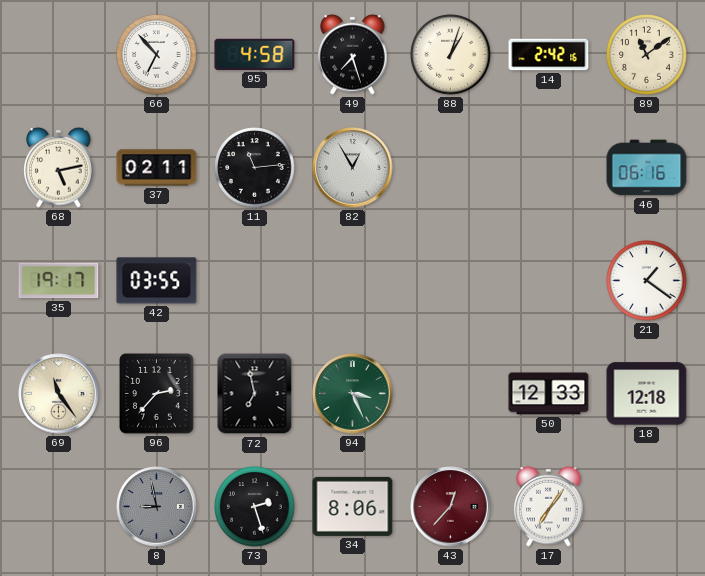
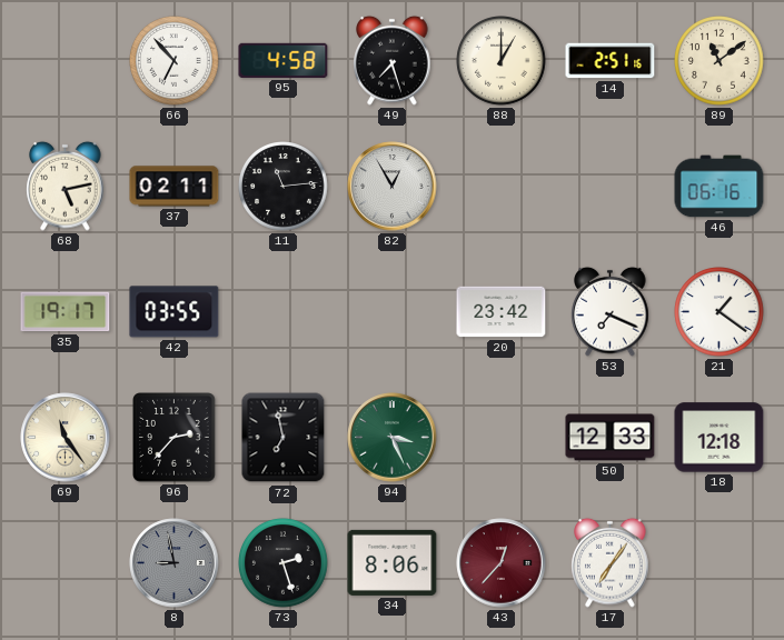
88: 1:03 -> 1:00 (502, 61)
14: 2:42 -> 2:51 (611, 61)
20: none -> 23:42 (502, 312)
53: none -> 7:19 (611, 311)
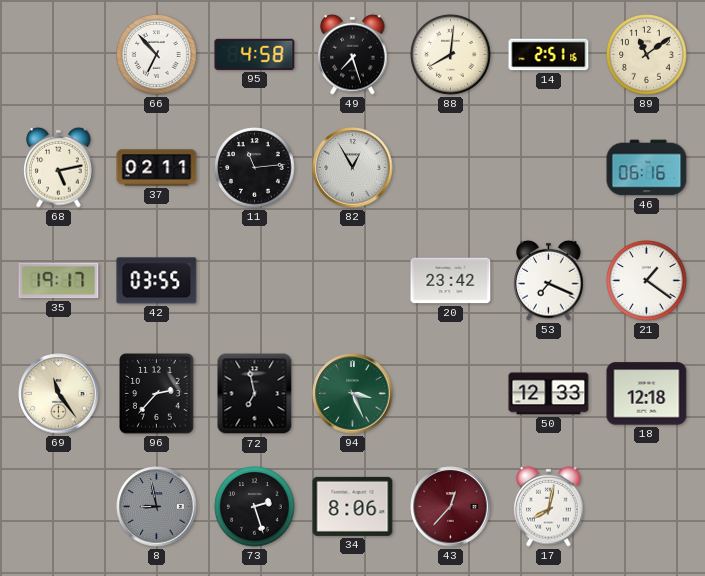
88: 1:00 -> 8:01 (451, 55)
17: 7:06 -> 8:02 (549, 506)
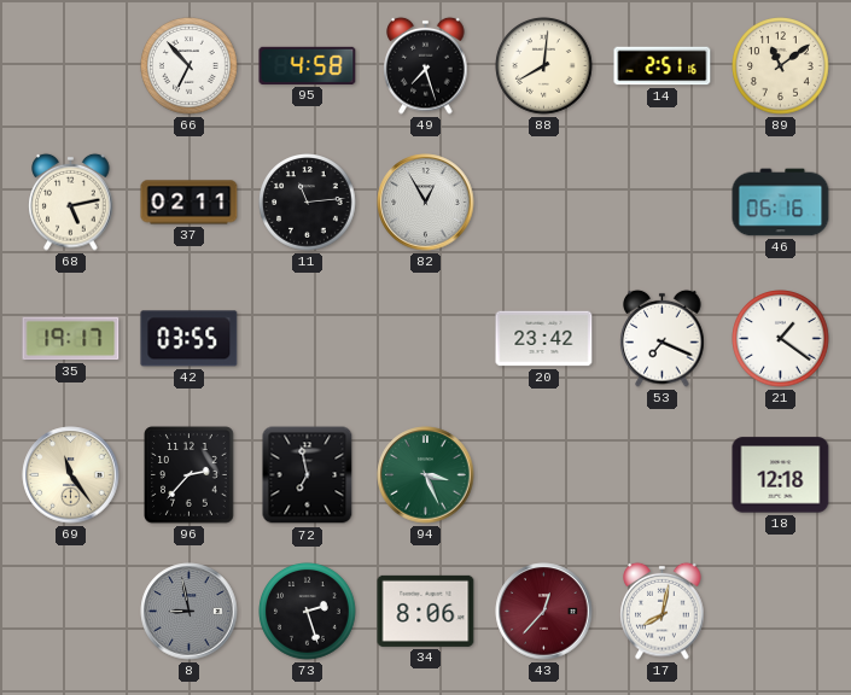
50: 12:33 -> none (549, 394)
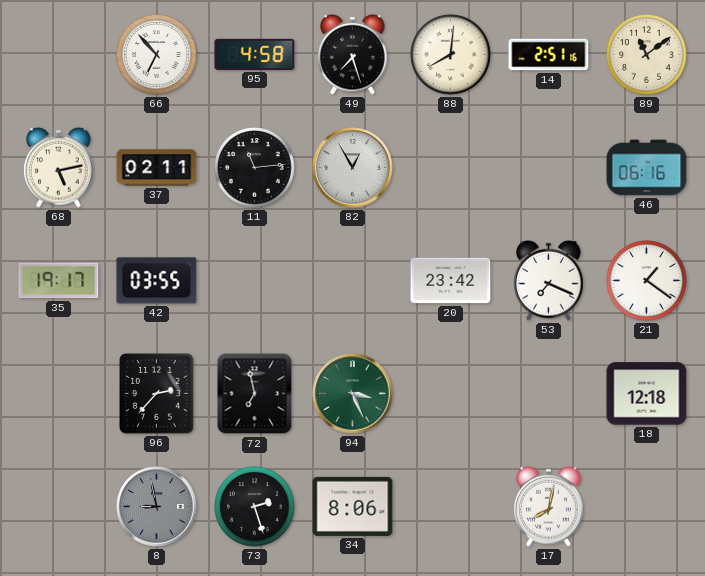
69: 11:24 -> none (71, 475)
43: 12:37 -> none (544, 612)
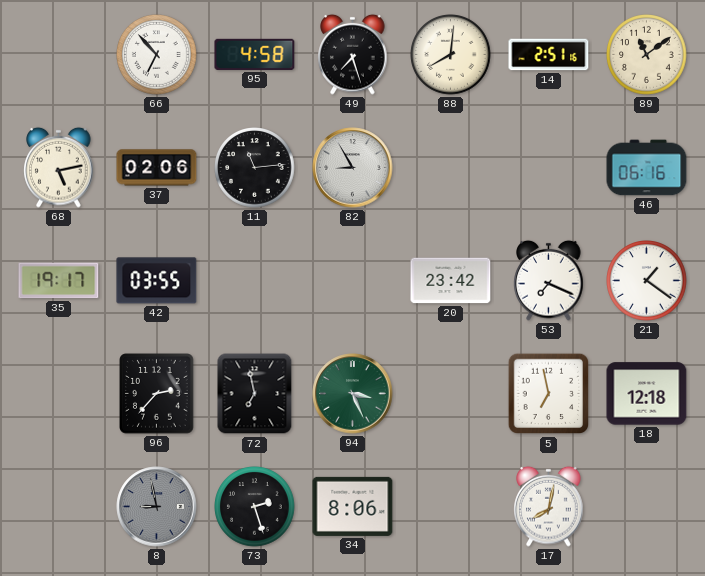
37: 02:11 -> 02:06 (157, 168)
82: 12:55 -> 8:55 (353, 168)
5: none -> 6:58 (549, 394)
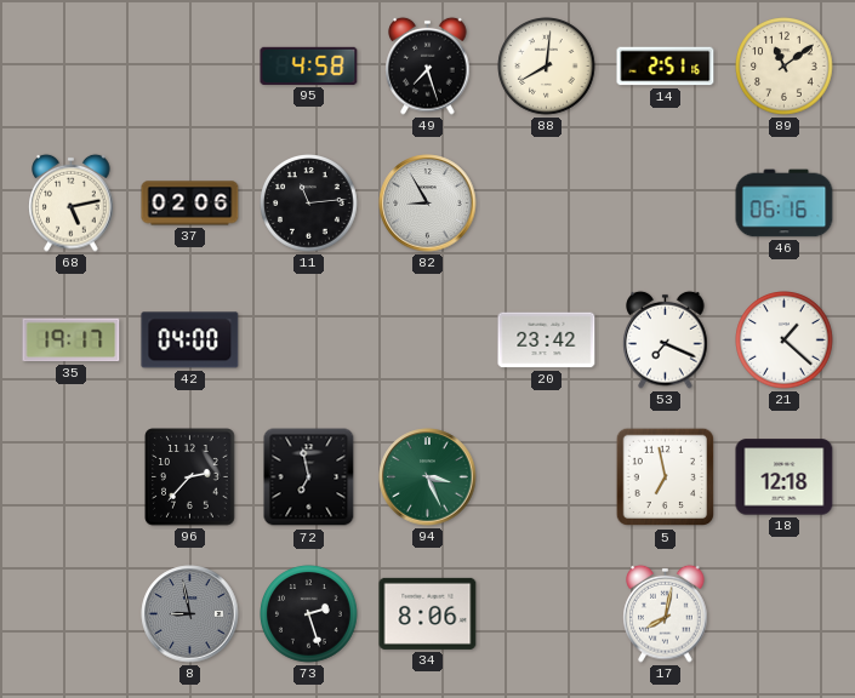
66: 6:53 -> none (157, 55)
42: 03:55 -> 04:00 (190, 341)
21: 1:21 -> 1:22 (785, 341)
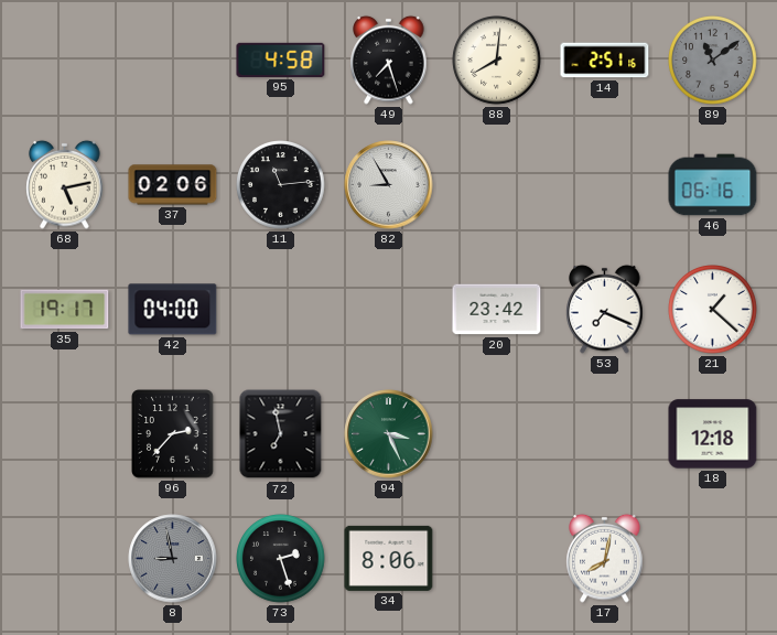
89 dial: cream -> grey (713, 61)
5: 6:58 -> none (666, 477)
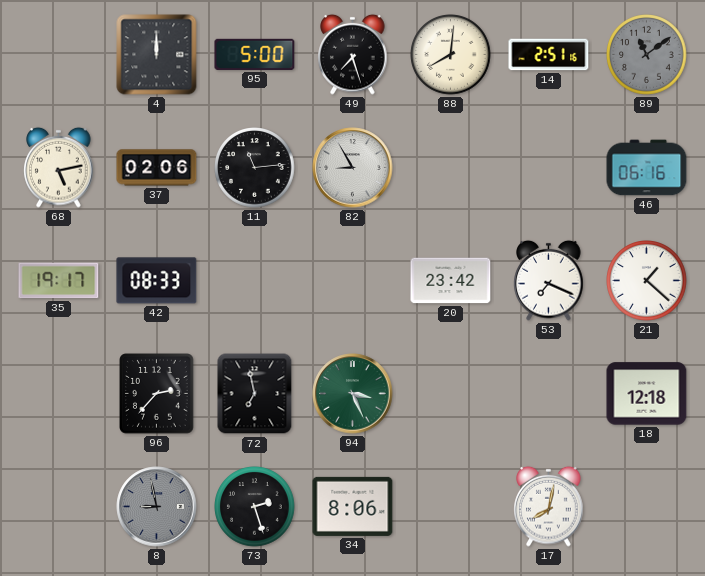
4: none -> 12:00 (157, 55)
95: 4:58 -> 5:00 (255, 54)
42: 04:00 -> 08:33 (157, 281)
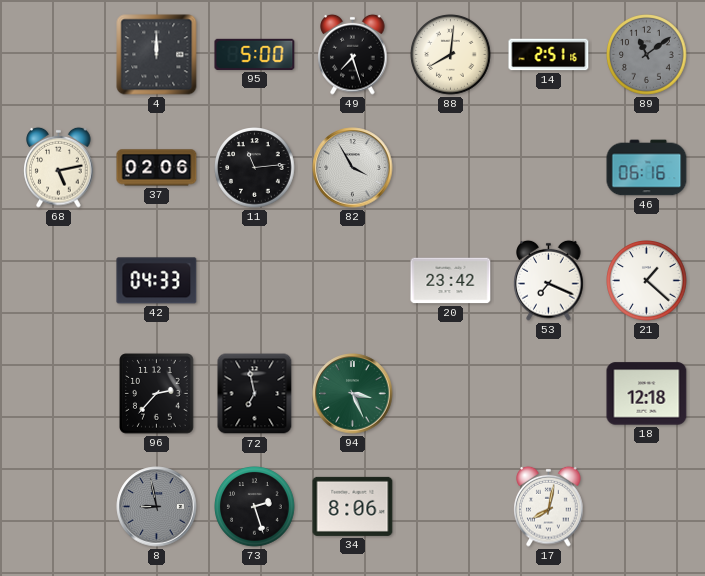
82: 8:55 -> 3:55 (353, 168)
35: 19:17 -> none (59, 281)
42: 08:33 -> 04:33 (157, 281)
